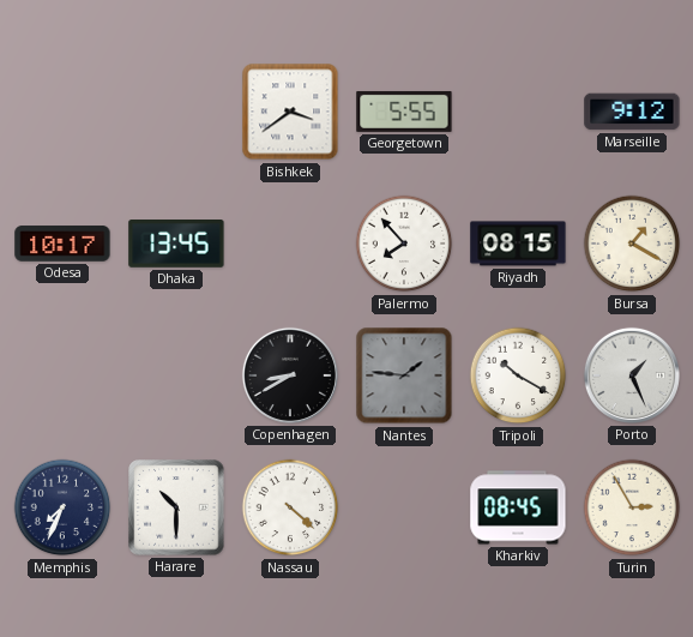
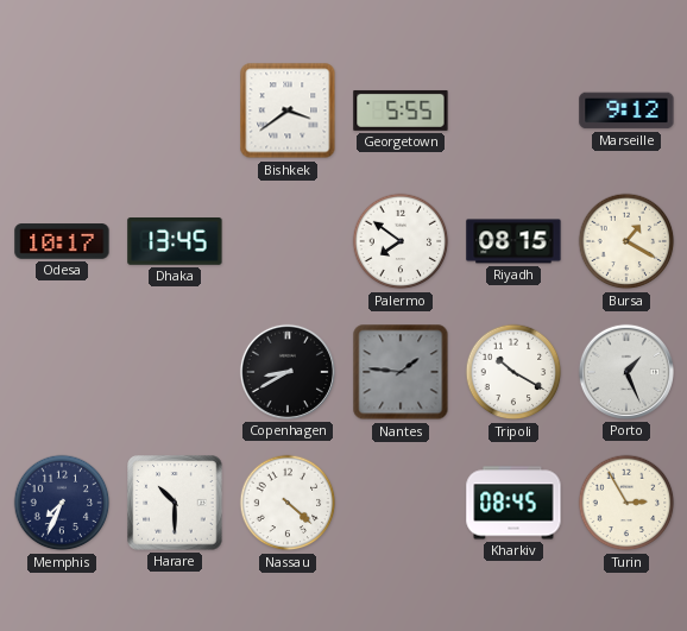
Palermo: 7:53 -> 7:51 (401, 241)
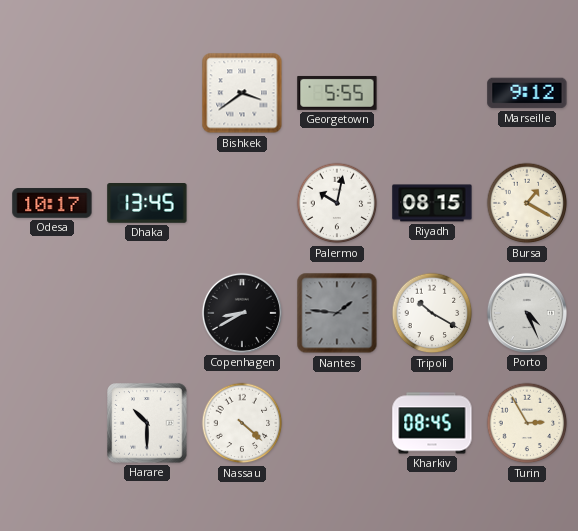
Palermo: 7:51 -> 10:02 (337, 203)
Porto: 1:26 -> 4:26 (527, 313)
Memphis: 7:34 -> none (62, 503)
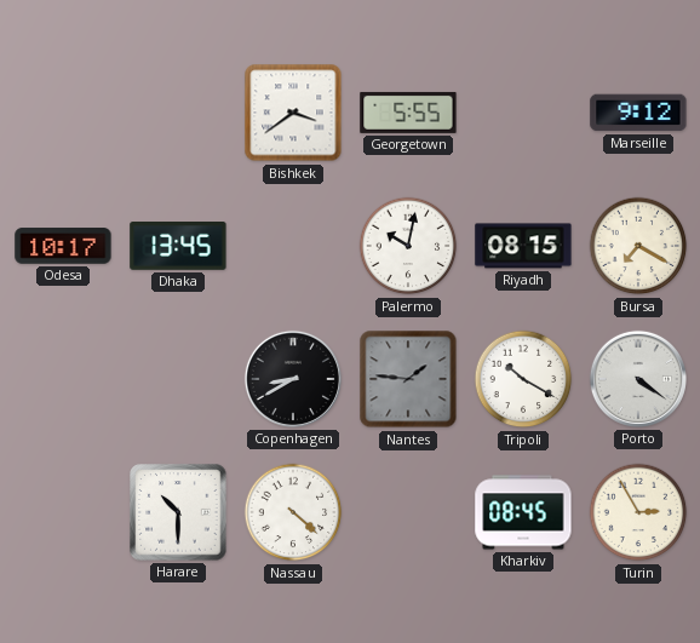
Bursa: 1:20 -> 7:20 (638, 246)
Porto: 4:26 -> 4:21 (638, 379)
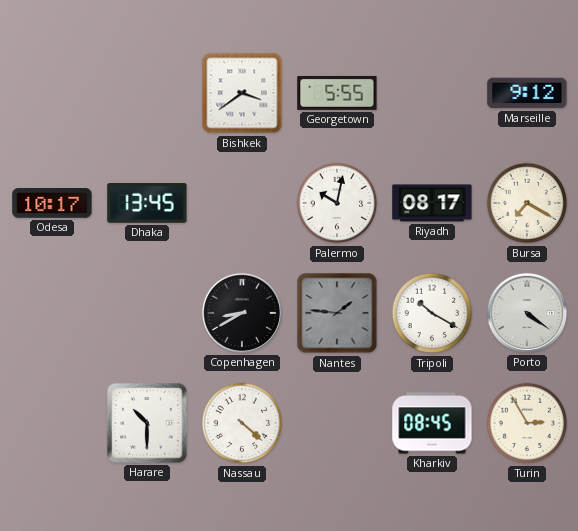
Riyadh: 08:15 -> 08:17 (432, 203)
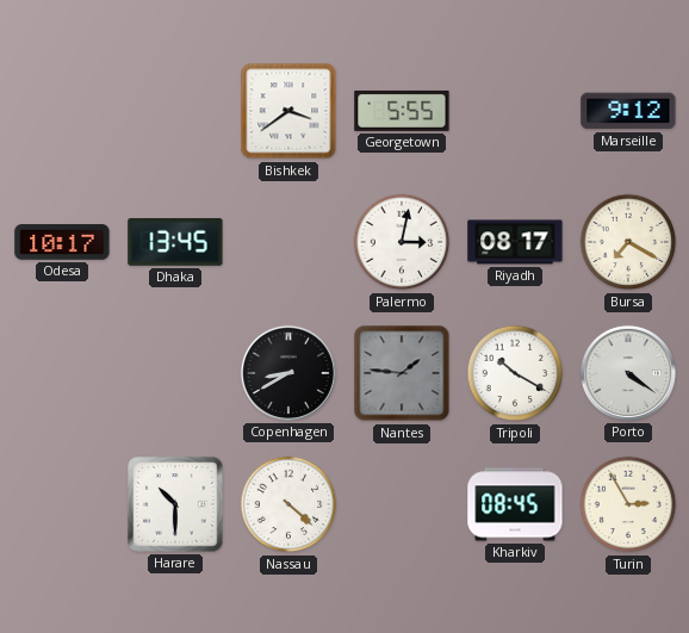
Palermo: 10:02 -> 3:02 (402, 242)
